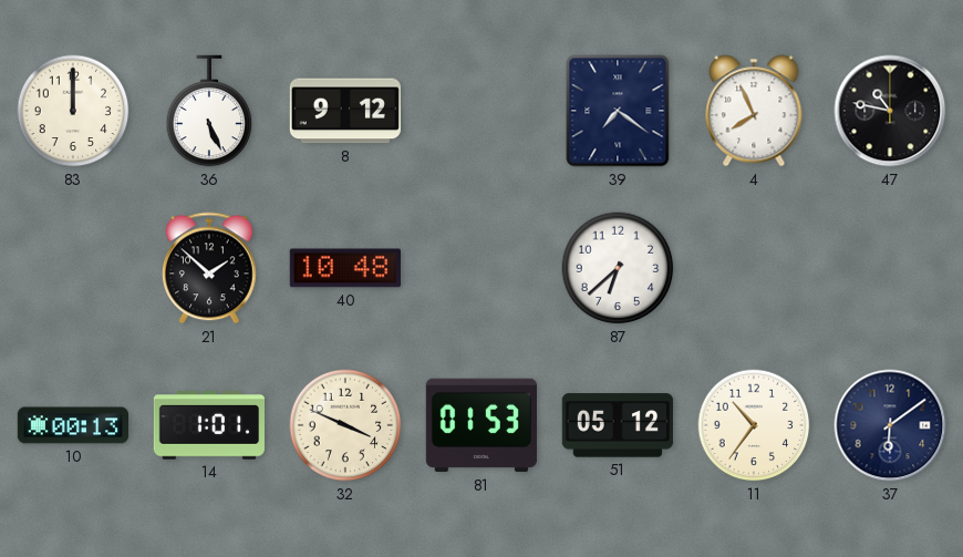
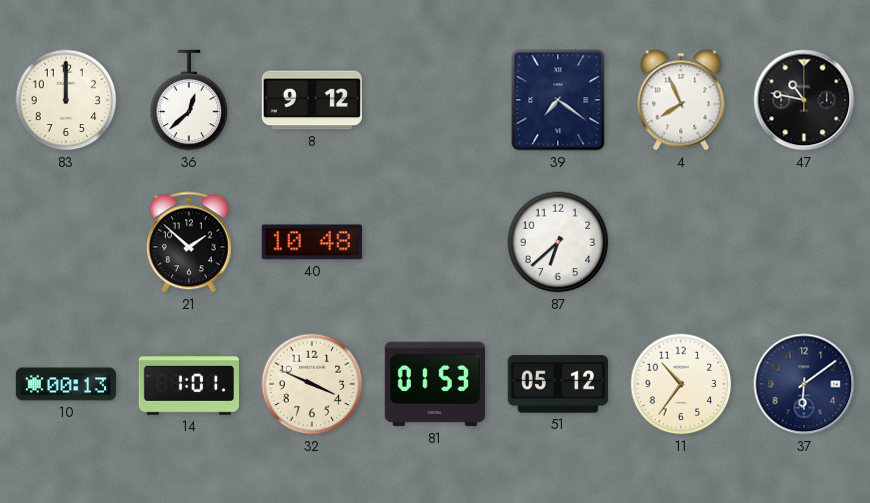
36: 5:26 -> 12:38 (189, 100)
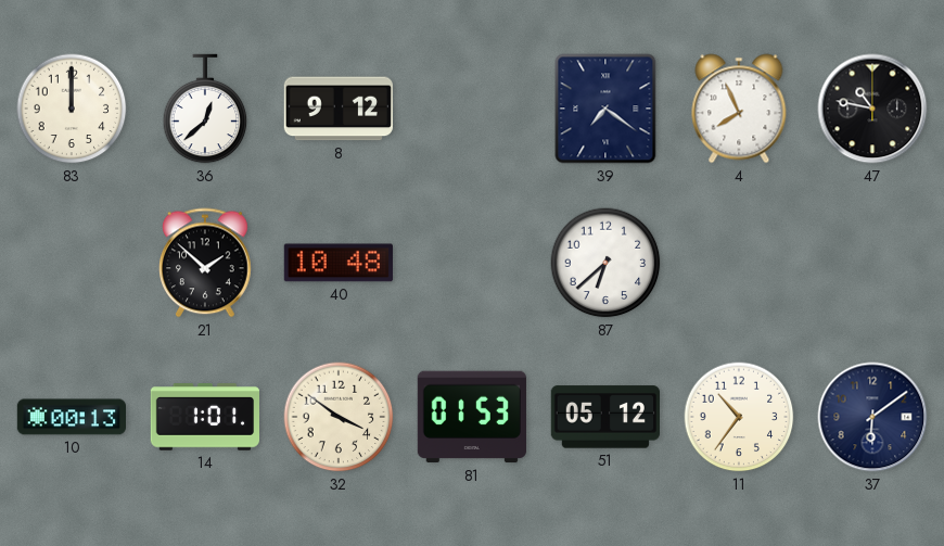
32: 3:49 -> 3:51 (339, 417)
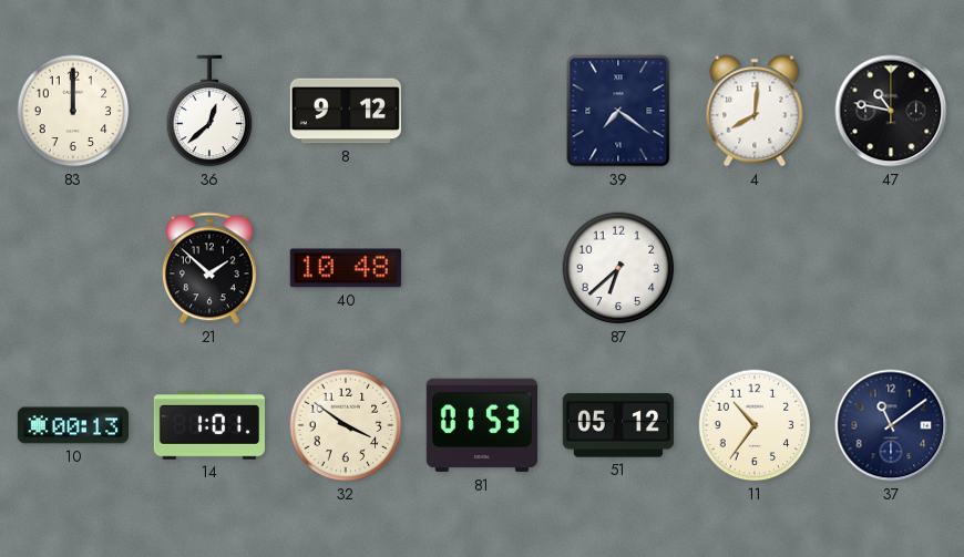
4: 7:56 -> 8:01 (755, 111)
37: 6:09 -> 11:09 (891, 425)
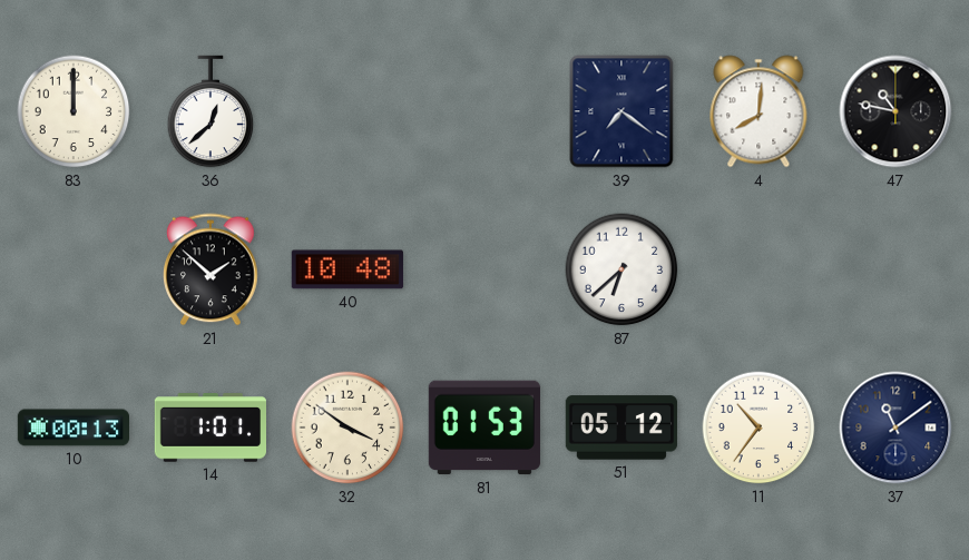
8: 9:12 -> none (346, 111)
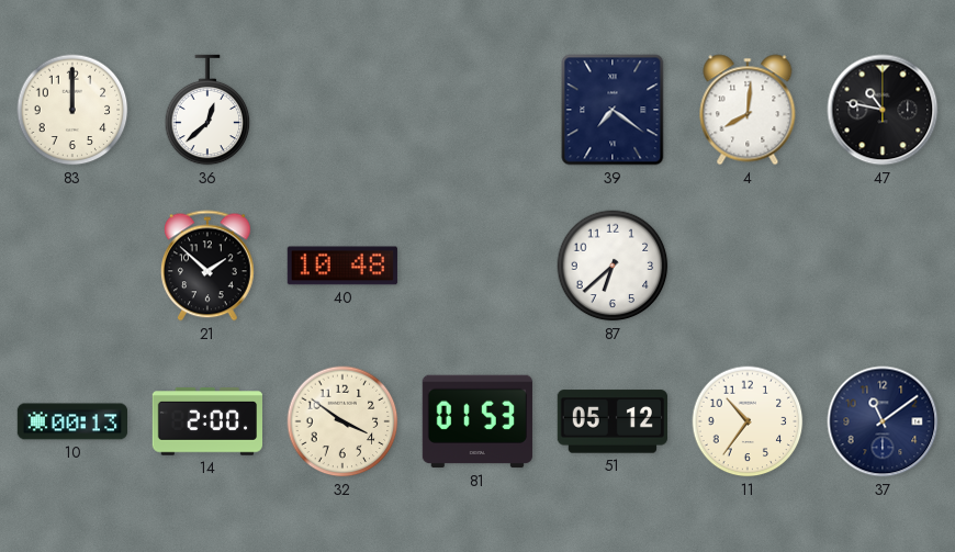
14: 1:01 -> 2:00 (206, 421)
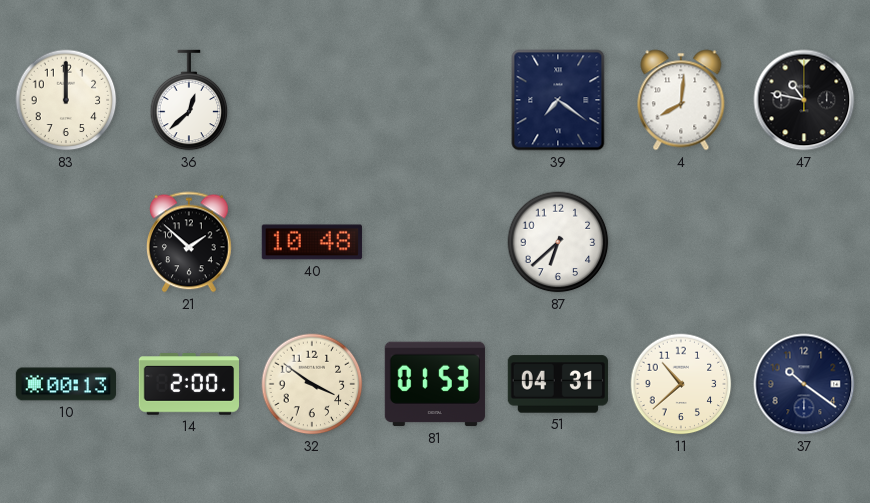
51: 05:12 -> 04:31 (558, 384)
11: 10:36 -> 10:38 (681, 384)
37: 11:09 -> 10:21 (804, 384)
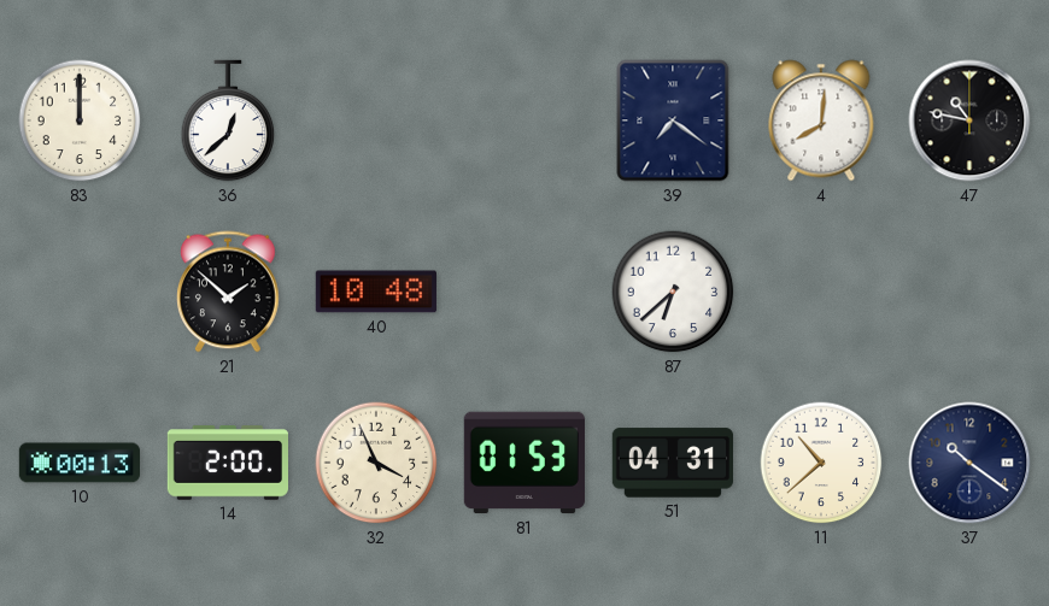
32: 3:51 -> 3:56 (376, 463)
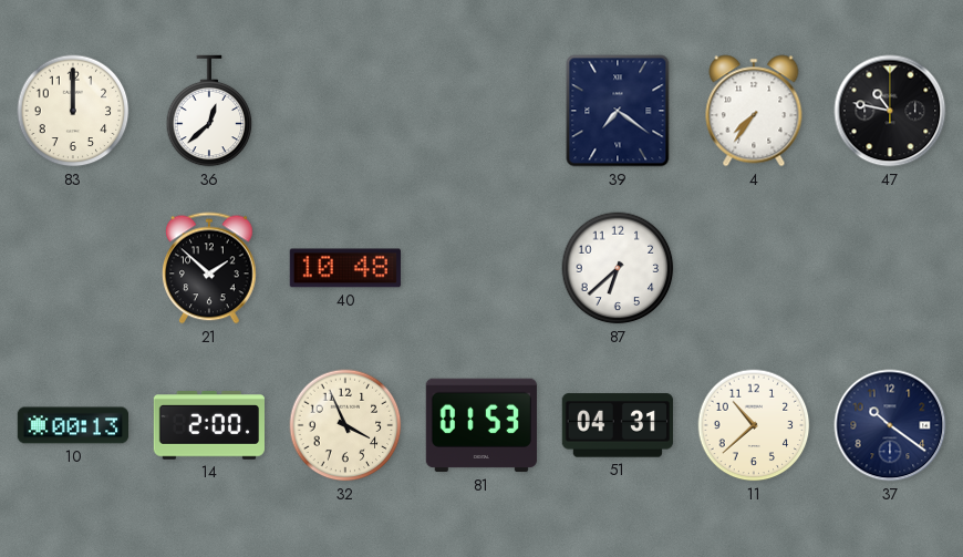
4: 8:01 -> 7:36 (754, 111)
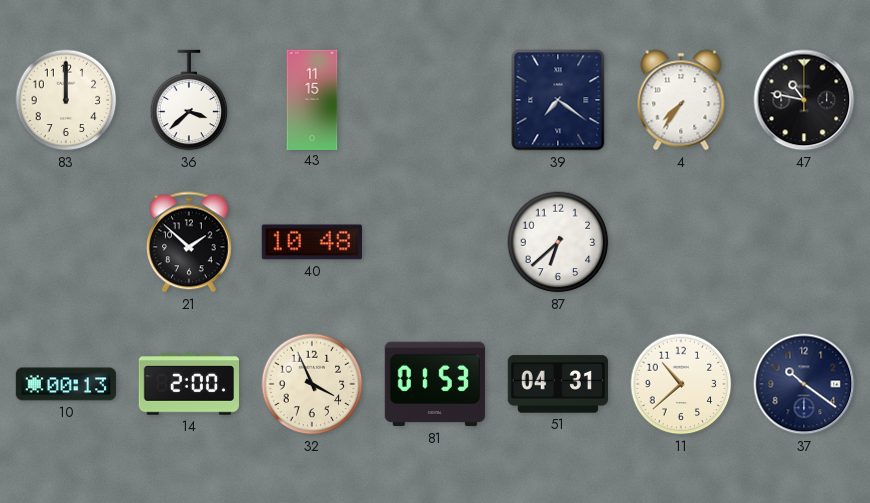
36: 12:38 -> 3:38 (189, 100)
43: none -> 11:15 (312, 99)
